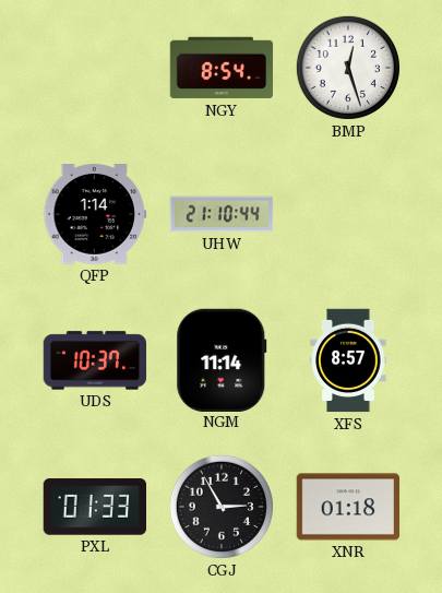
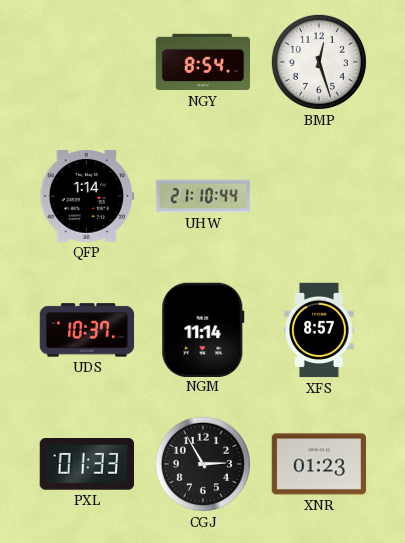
XNR: 01:18 -> 01:23 (319, 464)
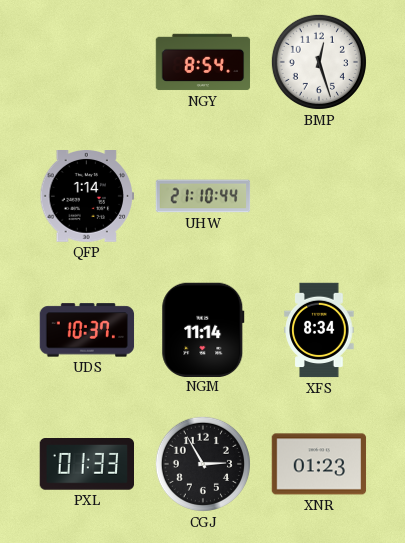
XFS: 8:57 -> 8:34 (319, 330)
